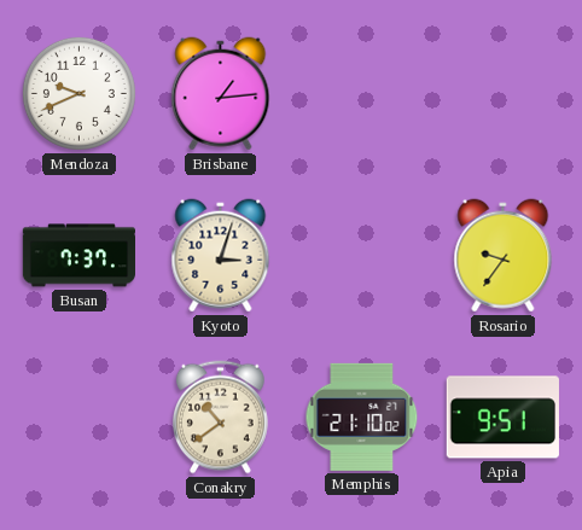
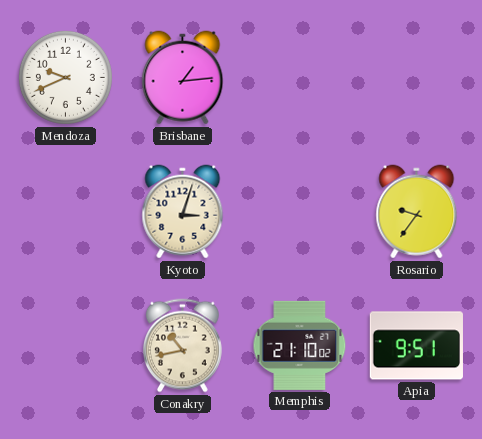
Busan: 7:37 -> none (78, 256)
Conakry: 10:39 -> 10:43 (183, 346)
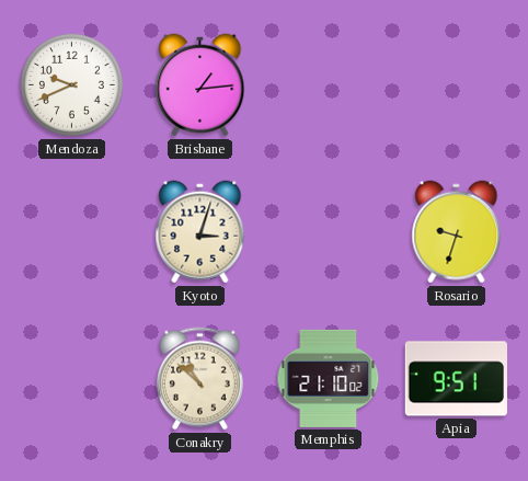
Rosario: 9:36 -> 9:33 (457, 232)
Conakry: 10:43 -> 10:52 (200, 379)
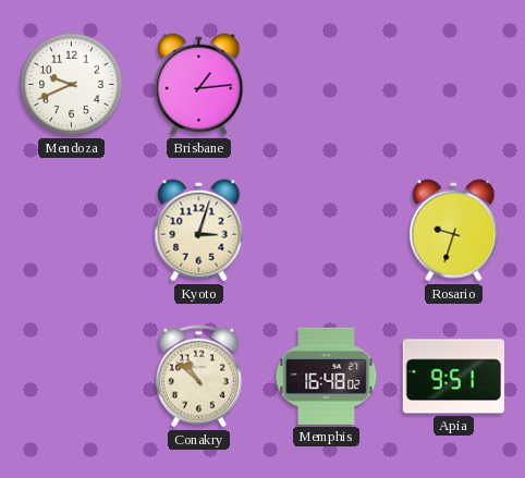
Memphis: 21:10 -> 16:48 (327, 376)
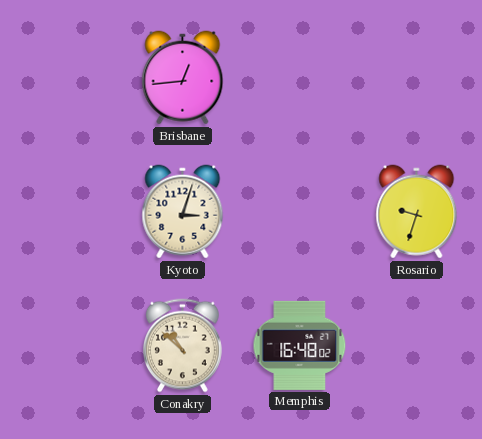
Mendoza: 9:41 -> none (71, 84)
Brisbane: 1:14 -> 12:44 (183, 78)
Apia: 9:51 -> none (453, 377)
